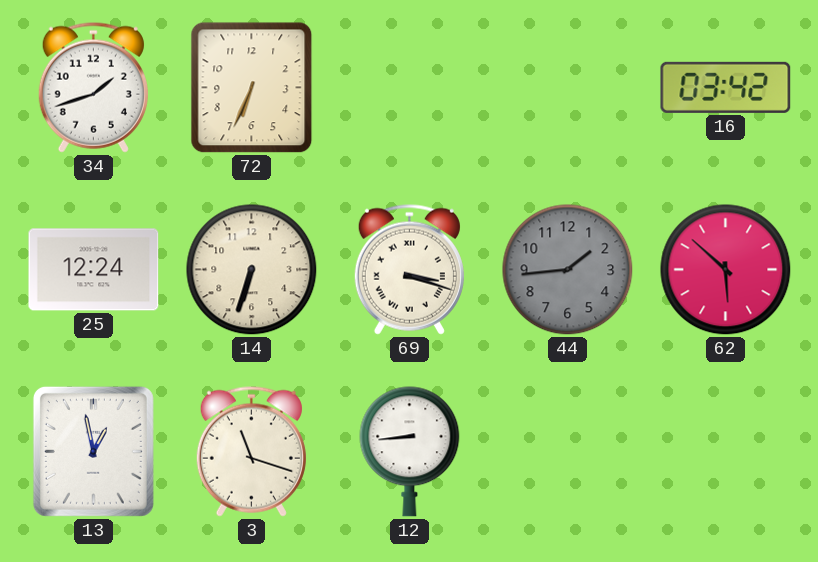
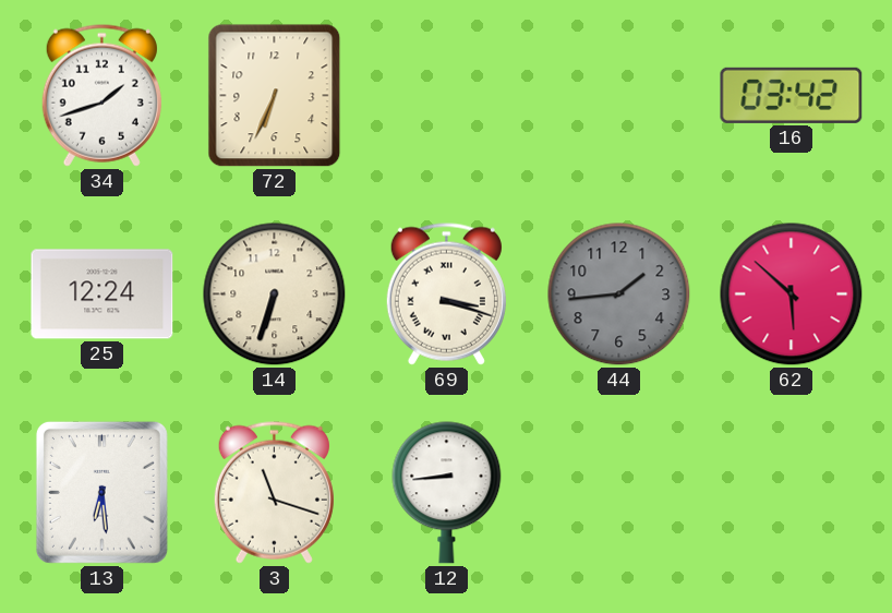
13: 12:58 -> 6:29 (101, 492)
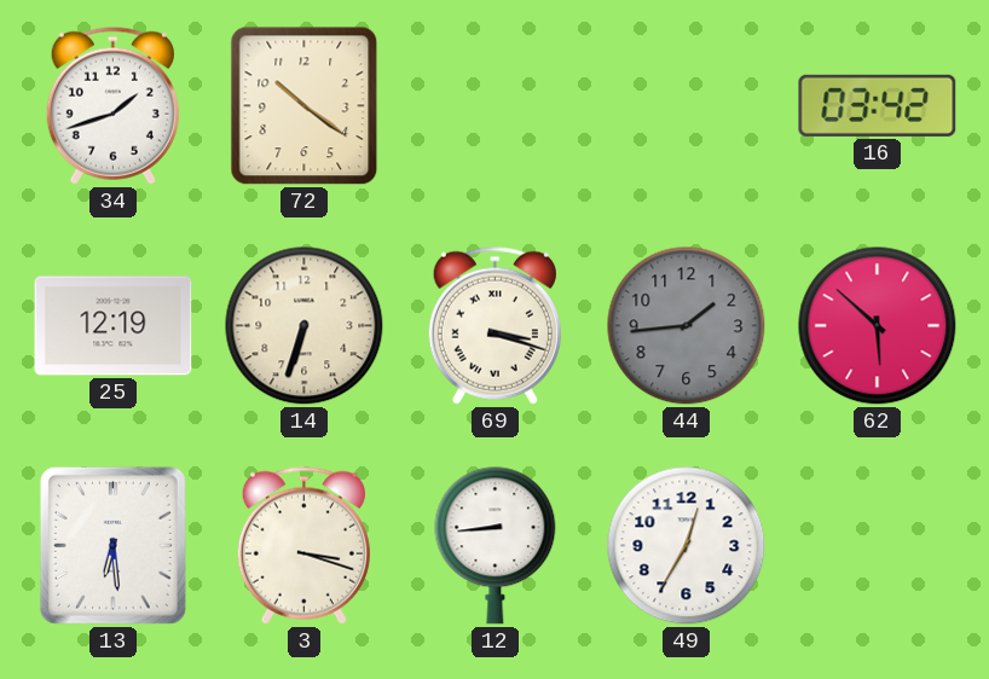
72: 6:34 -> 10:21 (305, 106)
25: 12:24 -> 12:19 (114, 326)
3: 11:18 -> 3:18 (303, 545)
49: none -> 12:35 (687, 546)
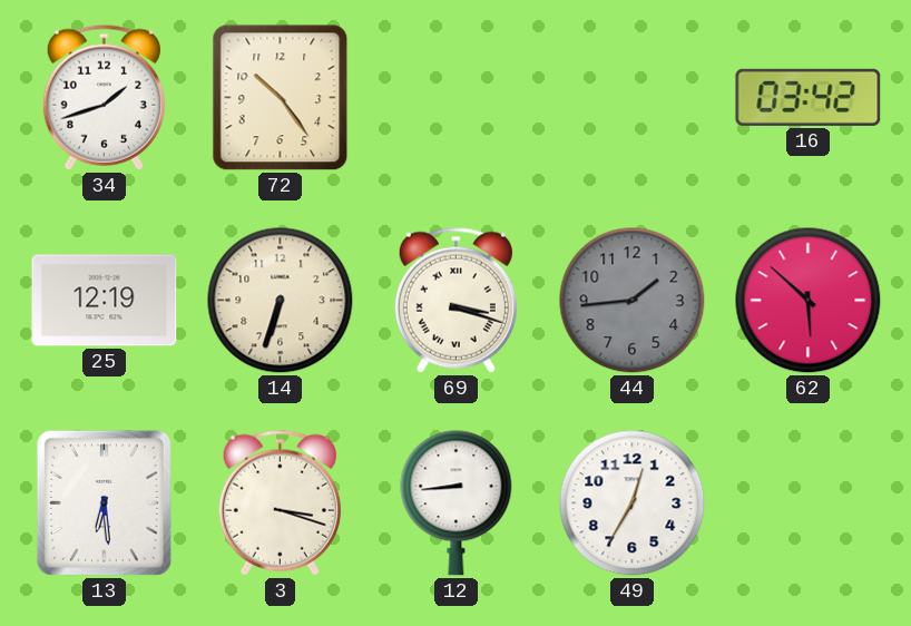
72: 10:21 -> 10:24 (281, 98)
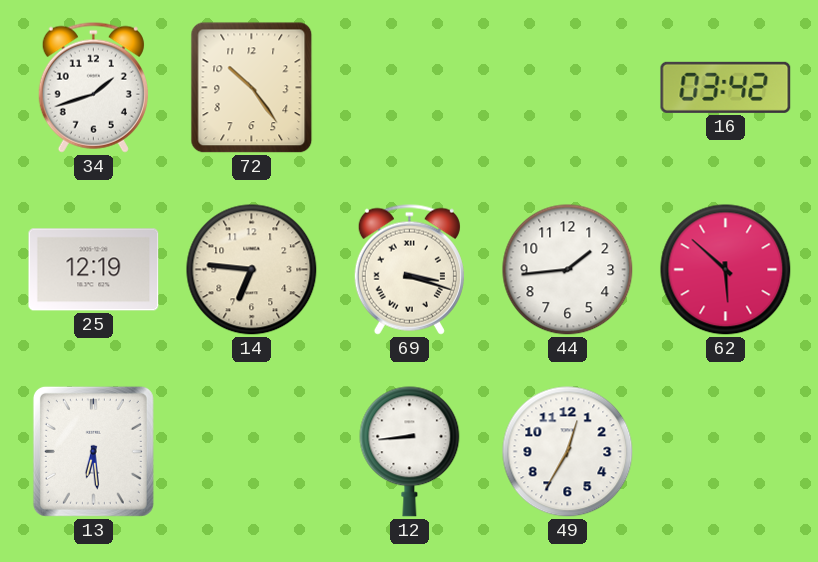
14: 6:33 -> 6:46 (252, 270)
44 dial: grey -> white (568, 270)
3: 3:18 -> none (280, 502)
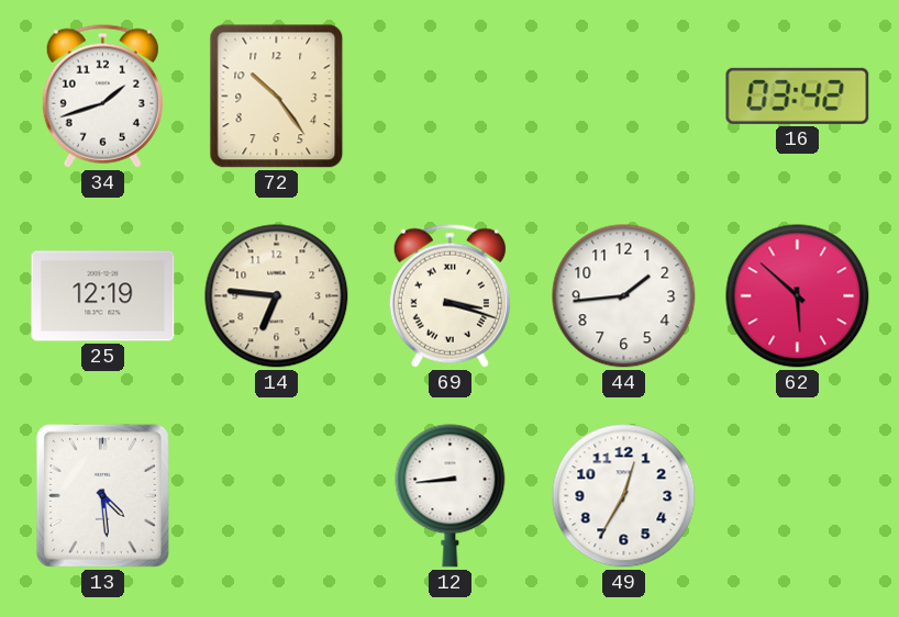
13: 6:29 -> 4:29 (102, 495)
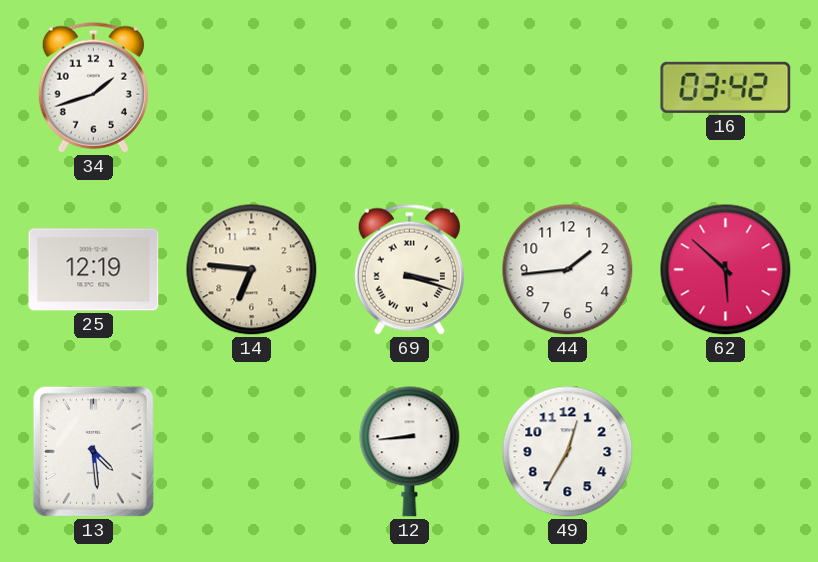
72: 10:24 -> none (277, 97)
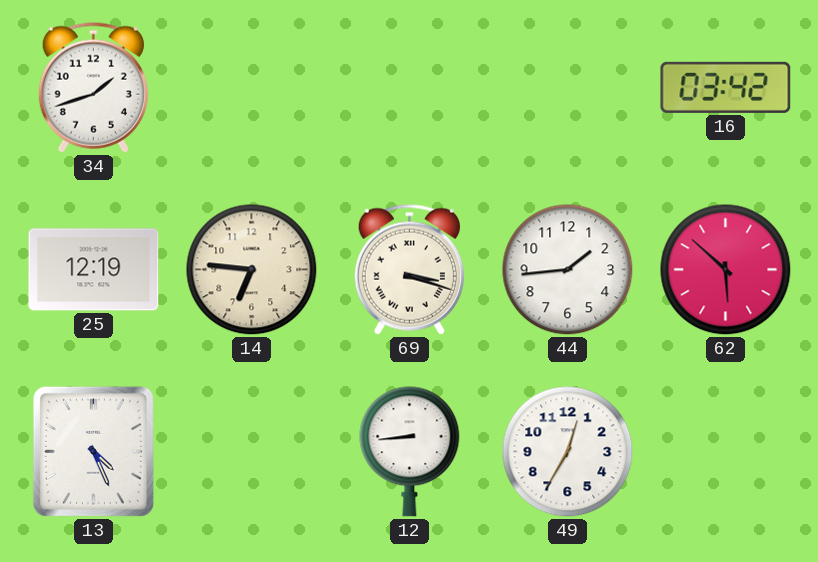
13: 4:29 -> 4:26 (93, 451)
